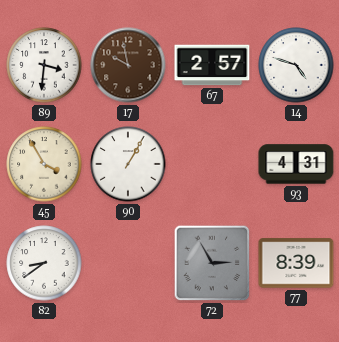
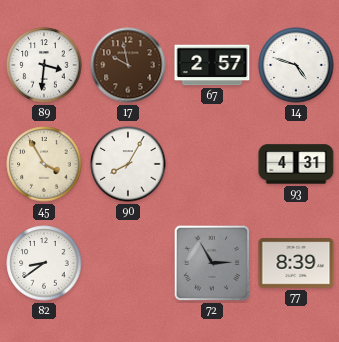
90: 1:05 -> 8:05 (128, 164)
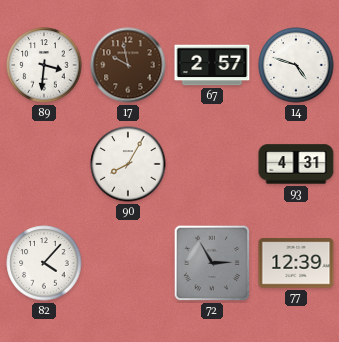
45: 3:55 -> none (44, 164)
82: 8:39 -> 4:07 (44, 263)
77: 8:39 -> 12:39 (296, 263)
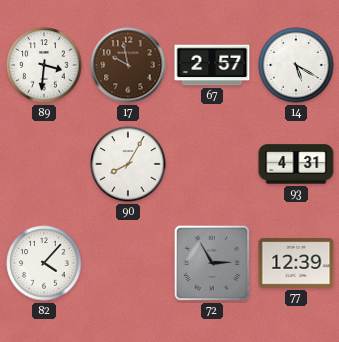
14: 4:48 -> 5:20 (296, 65)
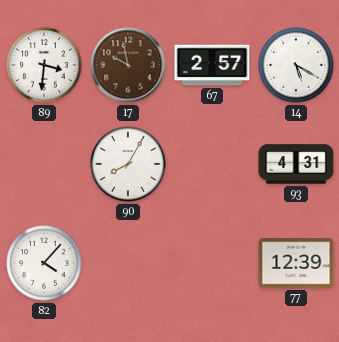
72: 2:55 -> none (212, 263)
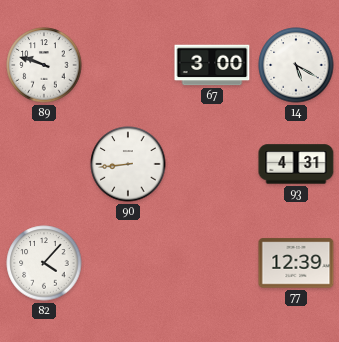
89: 3:31 -> 9:48 (44, 65)
17: 9:58 -> none (128, 65)
67: 2:57 -> 3:00 (212, 65)
90: 8:05 -> 8:44 (128, 164)
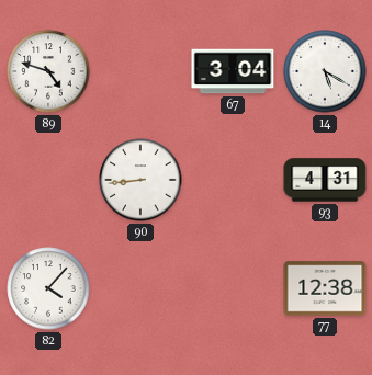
89: 9:48 -> 4:48 (48, 71)
67: 3:00 -> 3:04 (233, 71)
77: 12:39 -> 12:38 (325, 288)
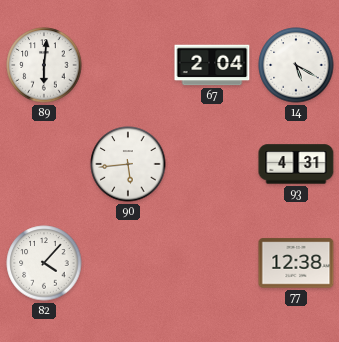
89: 4:48 -> 6:01 (44, 65)
67: 3:04 -> 2:04 (212, 65)
90: 8:44 -> 5:44 (128, 164)
